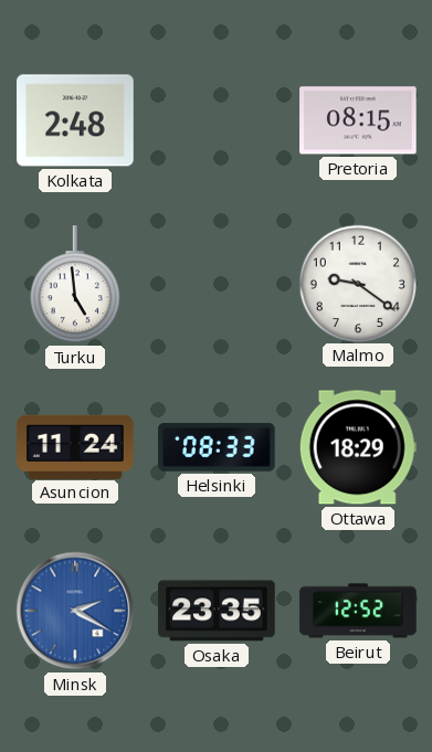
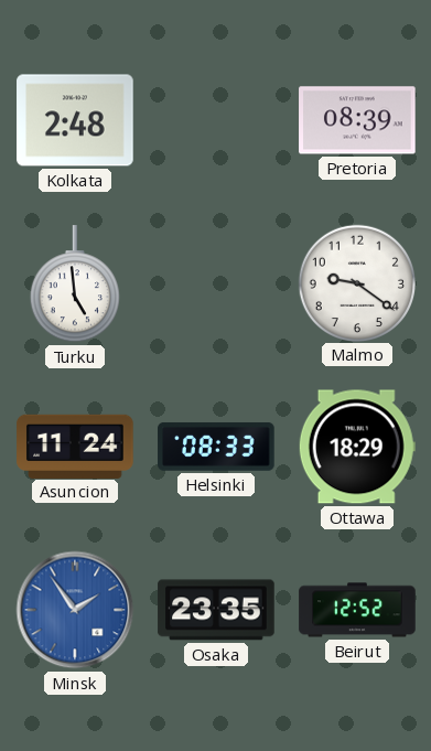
Pretoria: 08:15 -> 08:39 (357, 120)
Minsk: 2:20 -> 1:54 (75, 610)
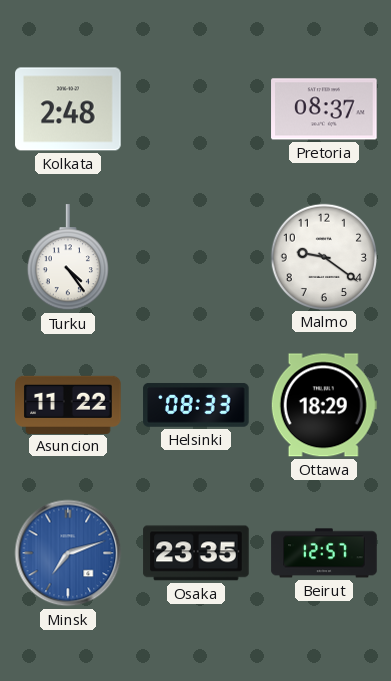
Pretoria: 08:39 -> 08:37 (324, 109)
Turku: 4:59 -> 4:24 (68, 258)
Asuncion: 11:24 -> 11:22 (68, 404)
Minsk: 1:54 -> 7:12 (68, 553)
Beirut: 12:52 -> 12:57 (324, 553)
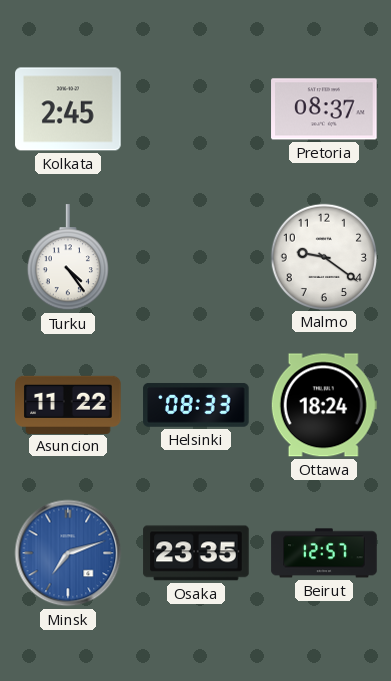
Kolkata: 2:48 -> 2:45 (68, 109)
Ottawa: 18:29 -> 18:24 (324, 405)
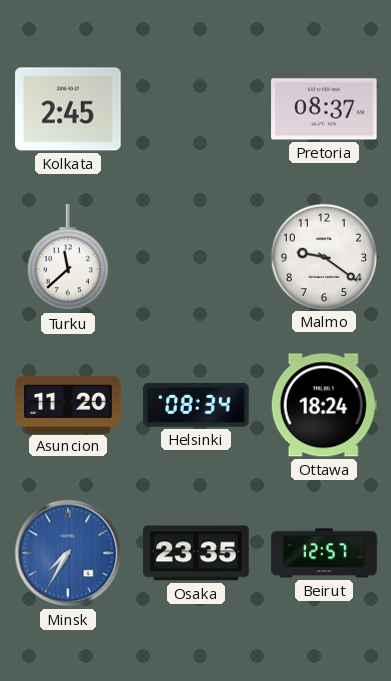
Turku: 4:24 -> 11:38 (68, 258)
Asuncion: 11:22 -> 11:20 (68, 404)
Helsinki: 08:33 -> 08:34 (196, 405)
Minsk: 7:12 -> 7:35 (68, 553)
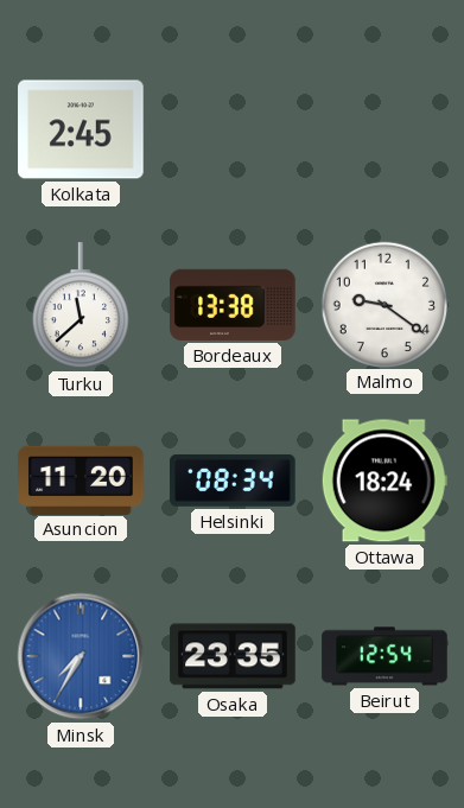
Pretoria: 08:37 -> none (324, 109)
Bordeaux: none -> 13:38 (233, 305)
Beirut: 12:57 -> 12:54 (384, 656)
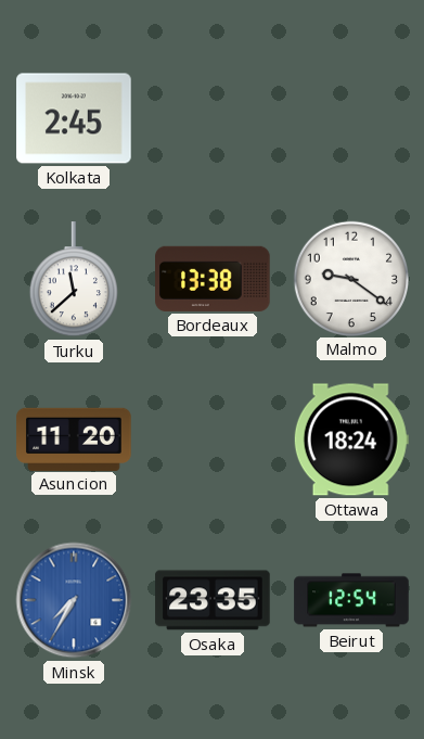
Helsinki: 08:34 -> none (233, 481)
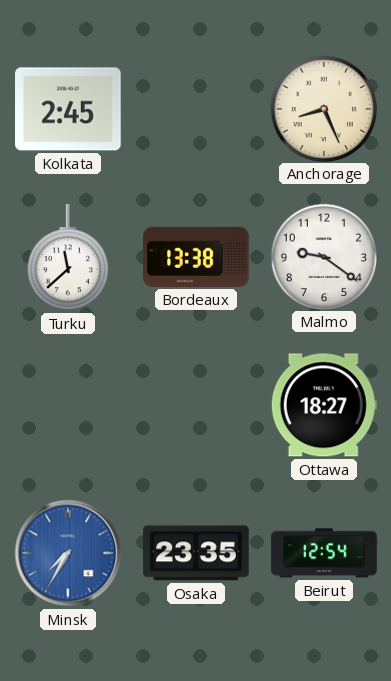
Anchorage: none -> 8:26 (323, 108)
Asuncion: 11:20 -> none (74, 438)
Ottawa: 18:24 -> 18:27 (324, 405)
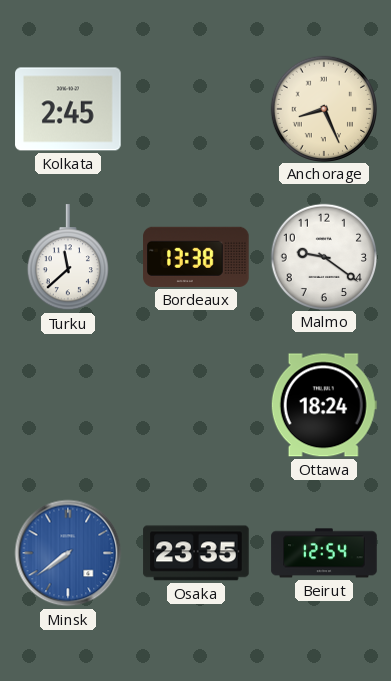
Ottawa: 18:27 -> 18:24 (324, 405)
Minsk: 7:35 -> 7:39 (68, 553)
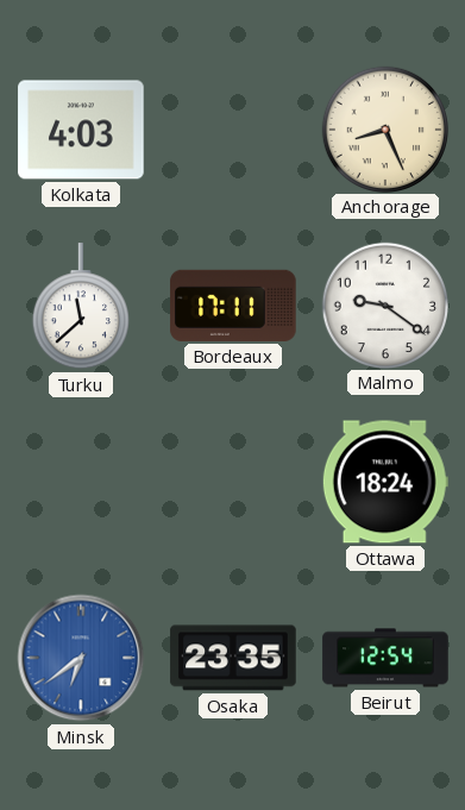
Kolkata: 2:45 -> 4:03 (81, 130)
Bordeaux: 13:38 -> 17:11 (233, 306)
Minsk: 7:39 -> 6:39 (81, 658)
